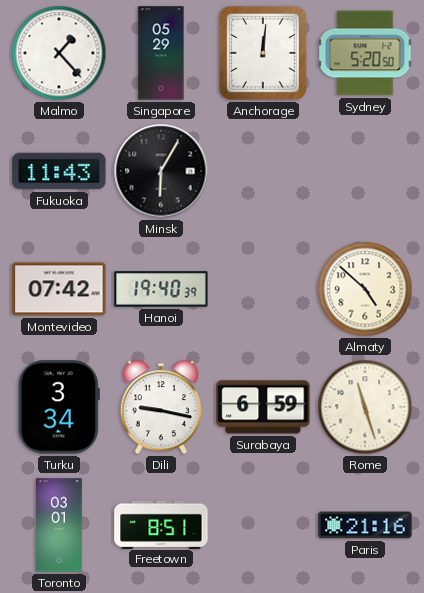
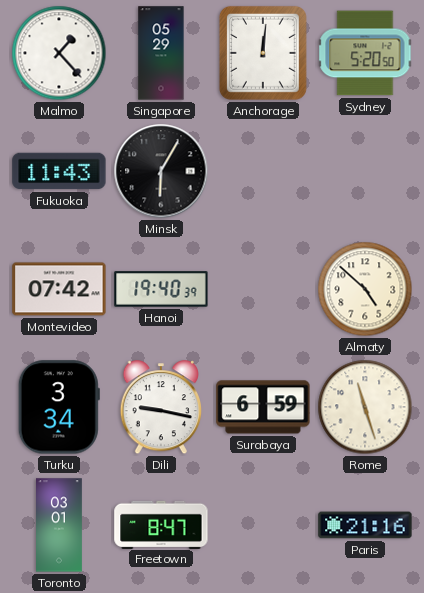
Freetown: 8:51 -> 8:47 (161, 524)
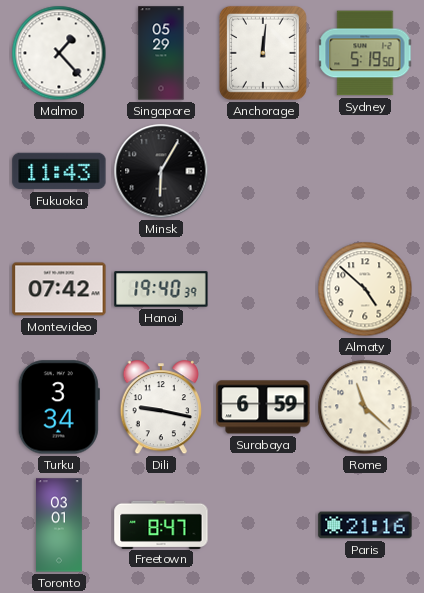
Sydney: 5:20 -> 5:19 (365, 53)
Rome: 11:27 -> 11:22 (365, 407)
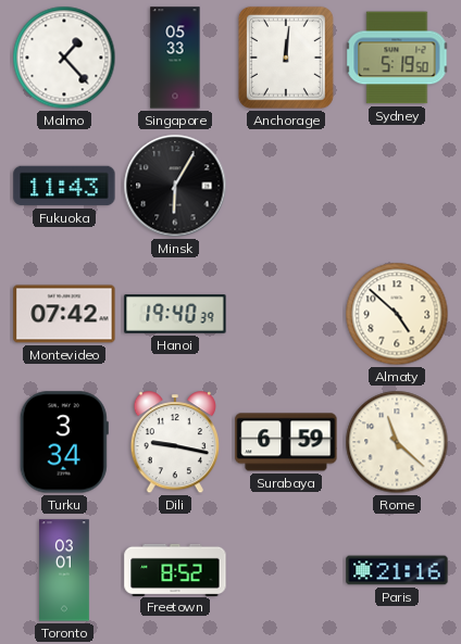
Singapore: 05:29 -> 05:33 (175, 58)
Freetown: 8:47 -> 8:52 (175, 569)
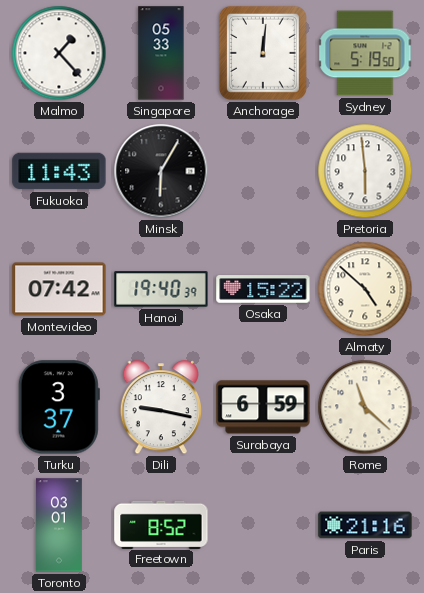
Pretoria: none -> 5:59 (365, 171)
Osaka: none -> 15:22 (263, 289)
Turku: 3:34 -> 3:37 (59, 407)
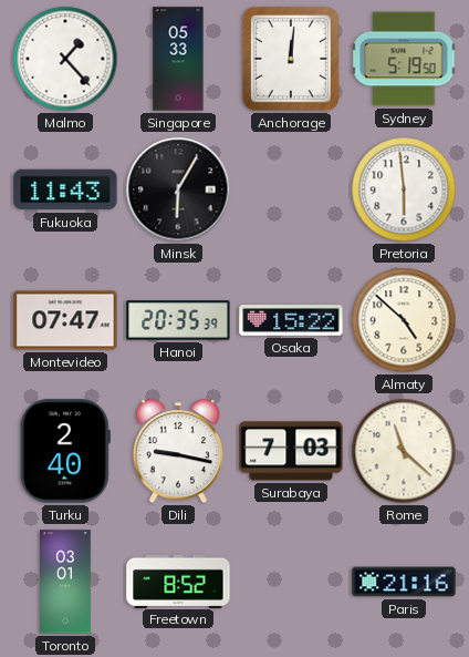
Montevideo: 07:42 -> 07:47 (65, 320)
Hanoi: 19:40 -> 20:35 (178, 320)
Turku: 3:37 -> 2:40 (65, 451)
Surabaya: 6:59 -> 7:03 (291, 451)
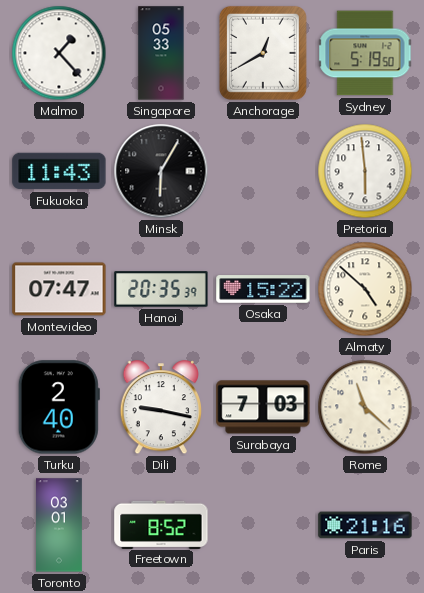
Anchorage: 12:01 -> 12:40 (263, 53)
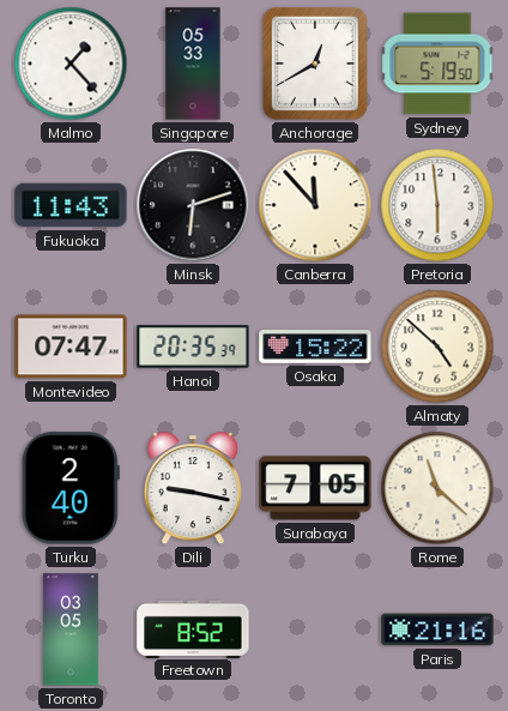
Minsk: 6:05 -> 6:12 (193, 205)
Canberra: none -> 11:53 (315, 205)
Surabaya: 7:03 -> 7:05 (315, 488)
Toronto: 03:01 -> 03:05 (72, 629)
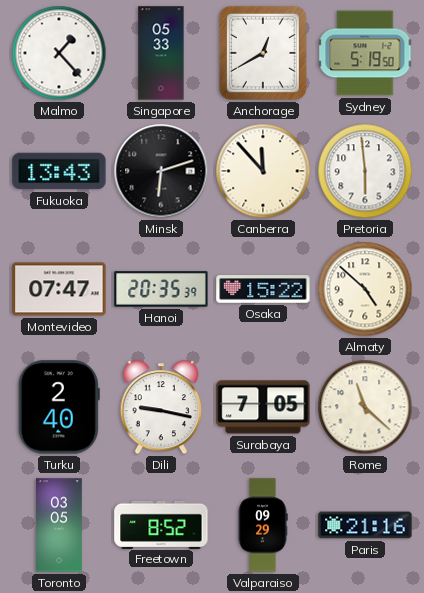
Fukuoka: 11:43 -> 13:43 (59, 171)
Valparaiso: none -> 09:29 (263, 525)
